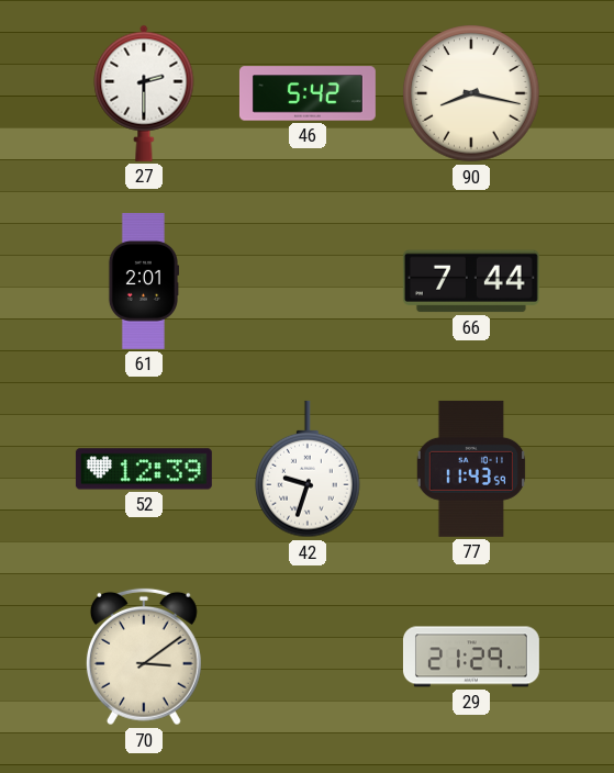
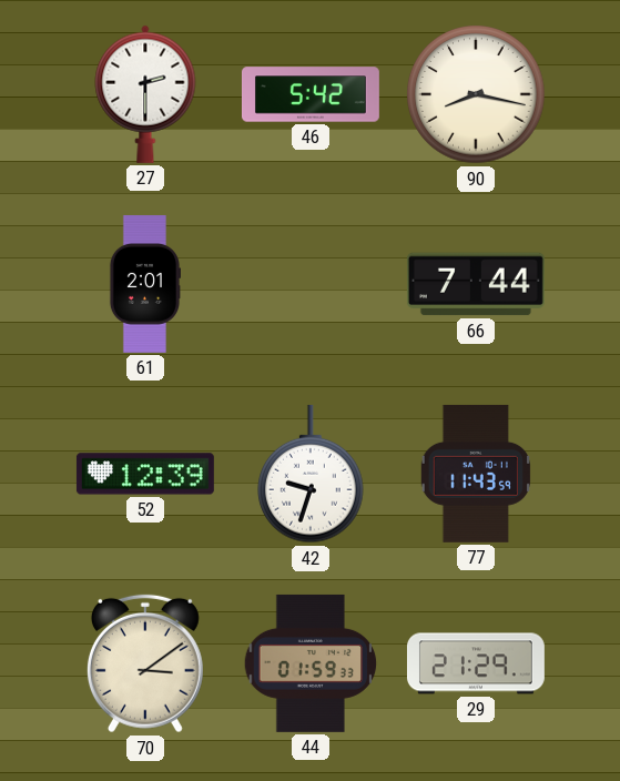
44: none -> 01:59 (311, 663)
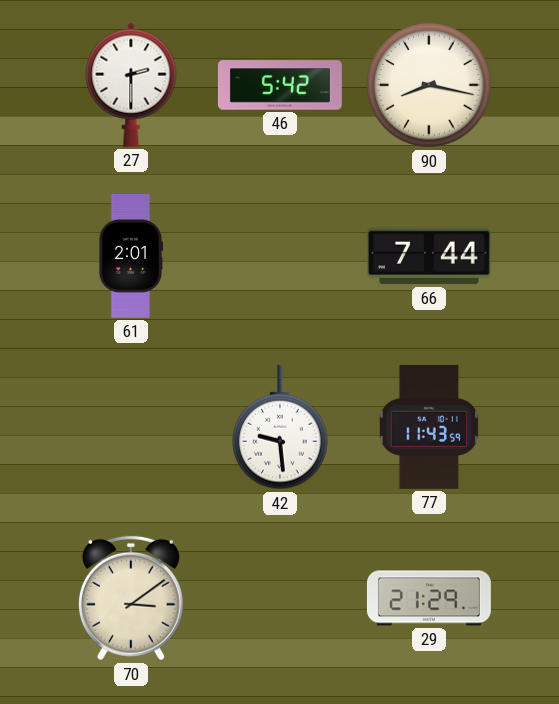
52: 12:39 -> none (145, 474)
42: 9:33 -> 9:29 (280, 427)
44: 01:59 -> none (311, 663)
